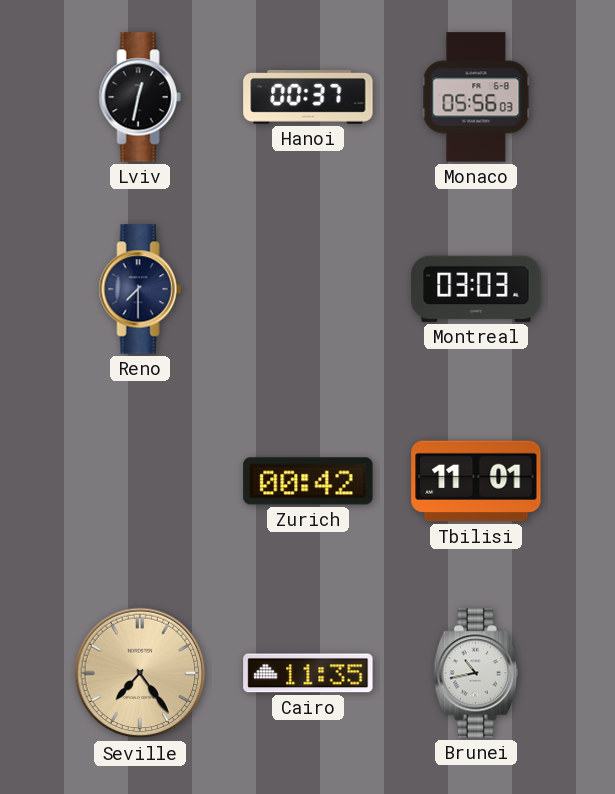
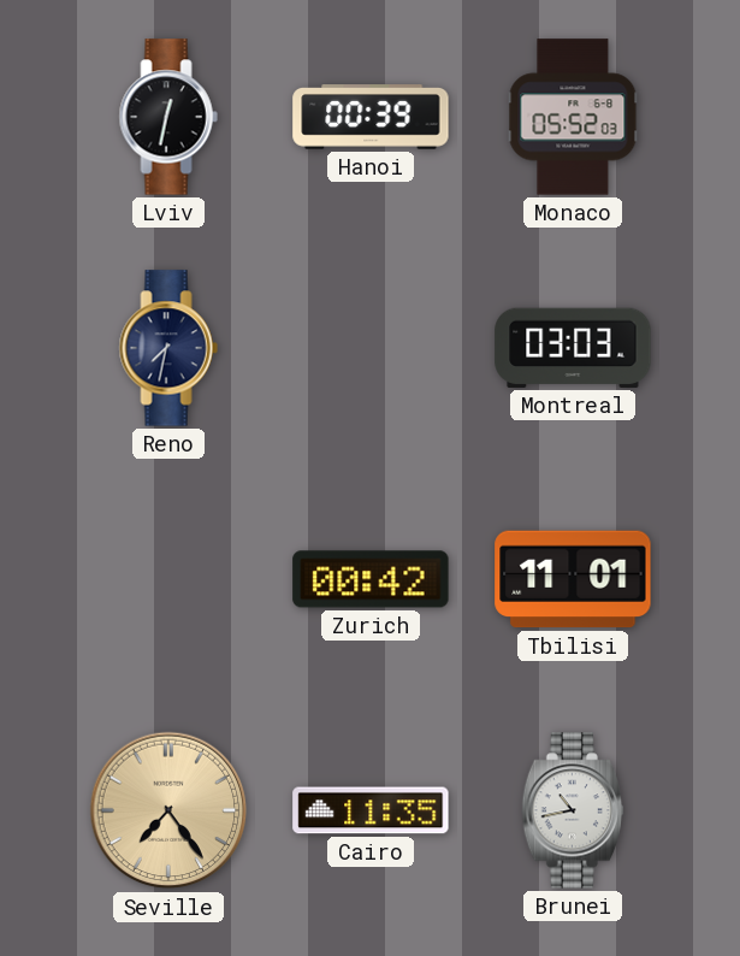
Hanoi: 00:37 -> 00:39 (371, 118)
Monaco: 05:56 -> 05:52 (573, 117)
Reno: 7:30 -> 7:32 (168, 348)
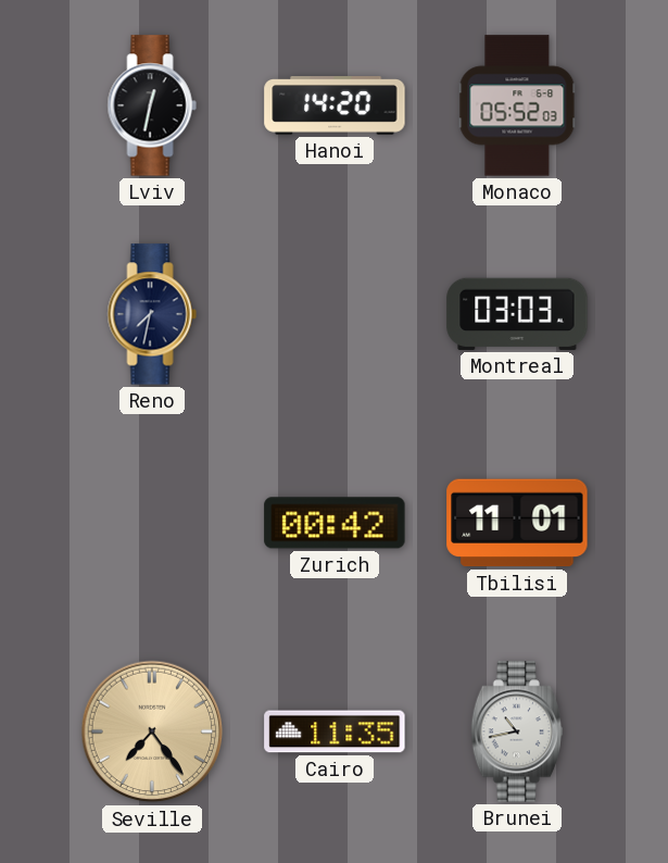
Hanoi: 00:39 -> 14:20 (335, 107)
